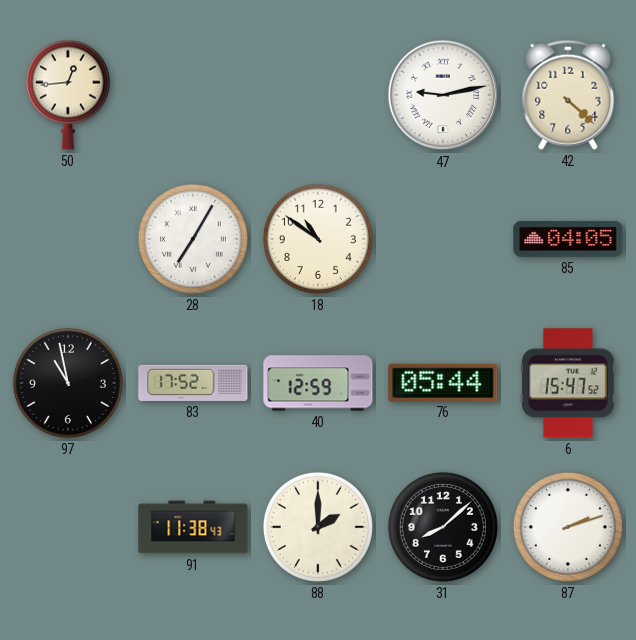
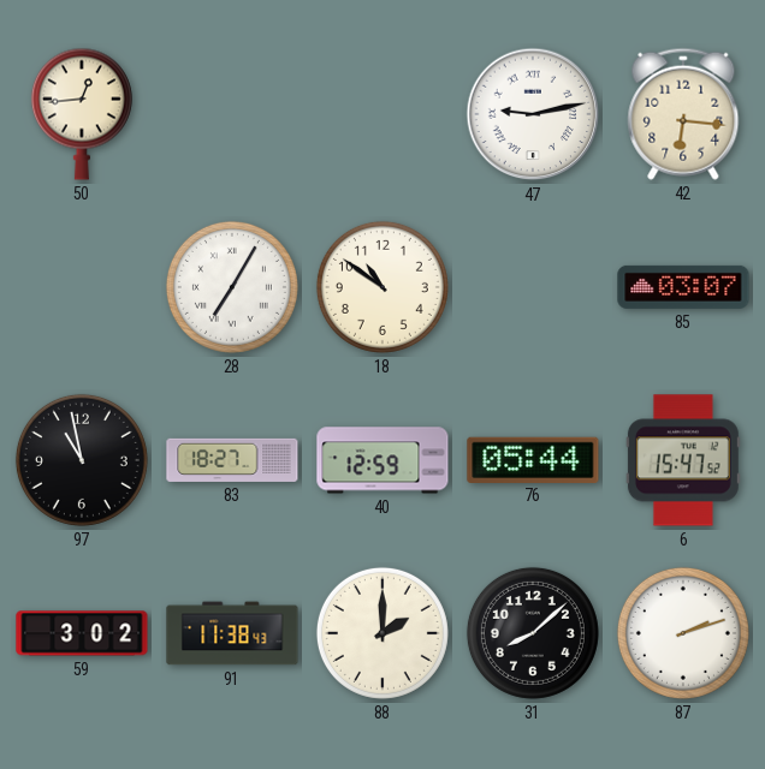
42: 4:22 -> 6:16 (683, 114)
85: 04:05 -> 03:07 (683, 287)
83: 17:52 -> 18:27 (232, 460)
59: none -> 3:02 (82, 633)
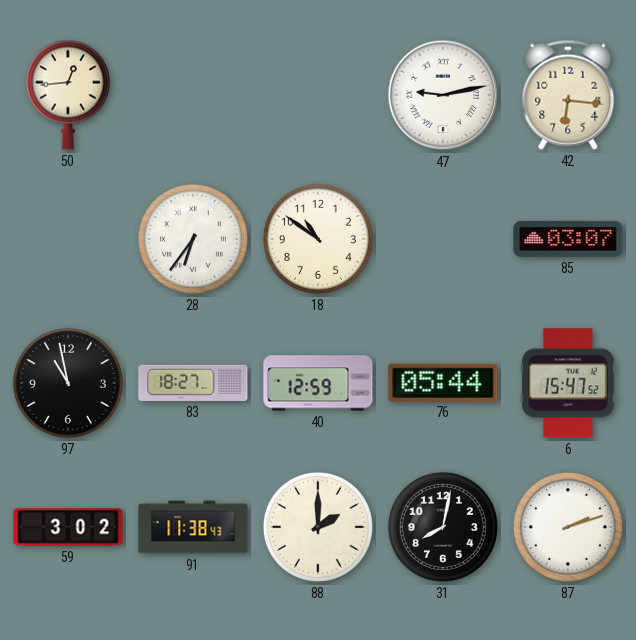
28: 7:05 -> 6:36 (193, 239)
31: 8:08 -> 8:02 (443, 527)
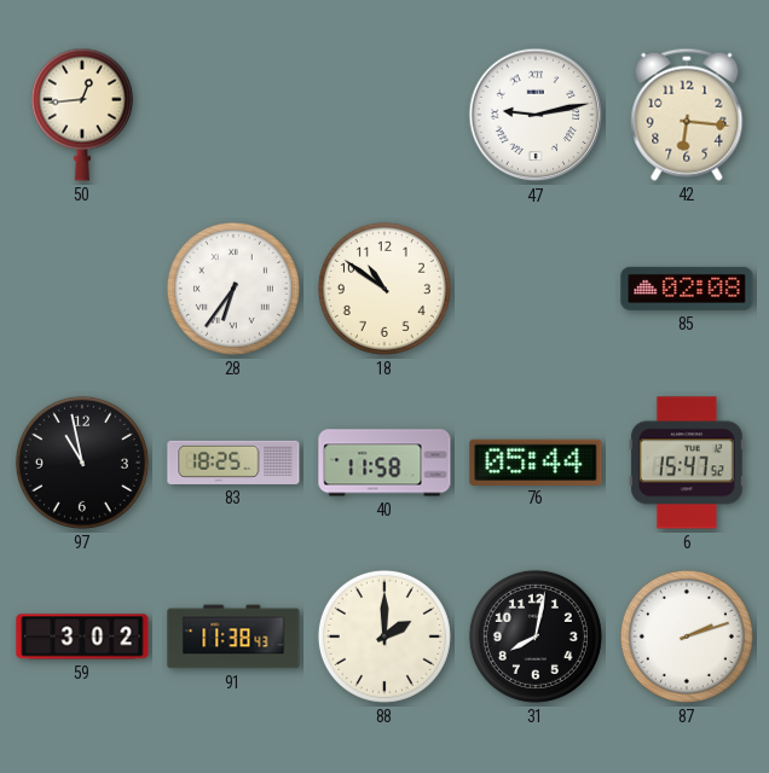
85: 03:07 -> 02:08 (687, 289)
83: 18:27 -> 18:25 (233, 463)
40: 12:59 -> 11:58 (384, 463)
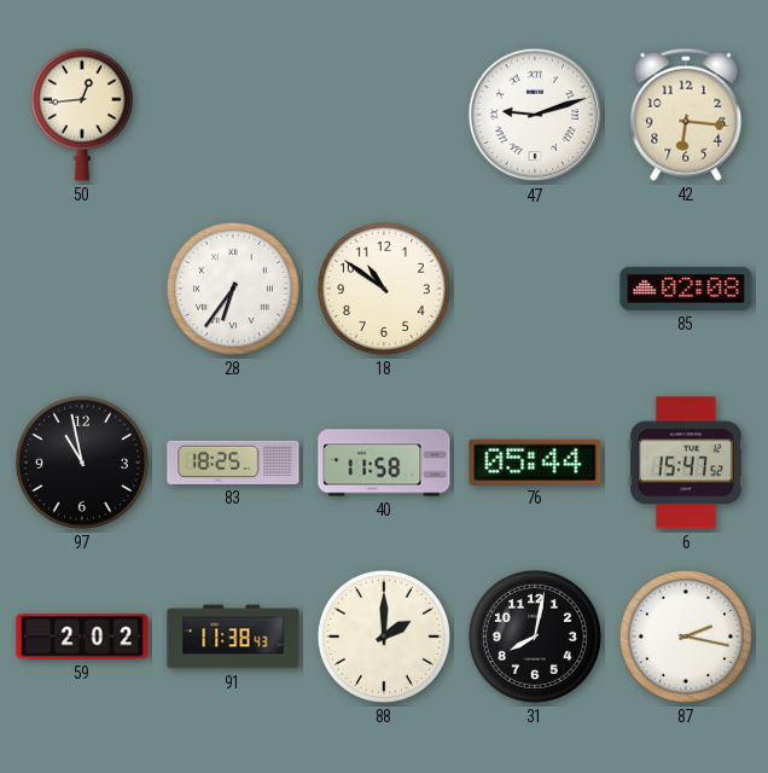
47: 9:13 -> 9:12 (535, 115)
59: 3:02 -> 2:02 (82, 637)
87: 2:12 -> 2:17 (686, 637)
